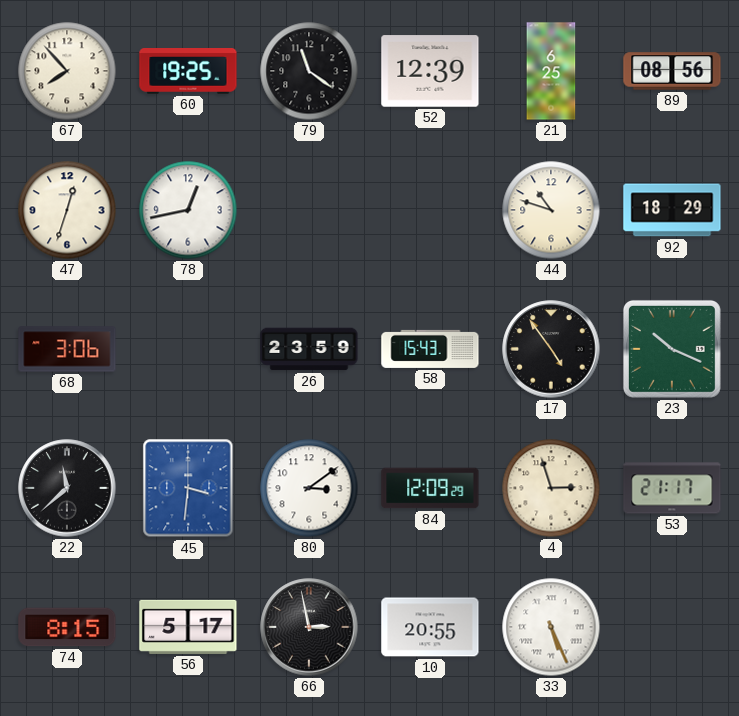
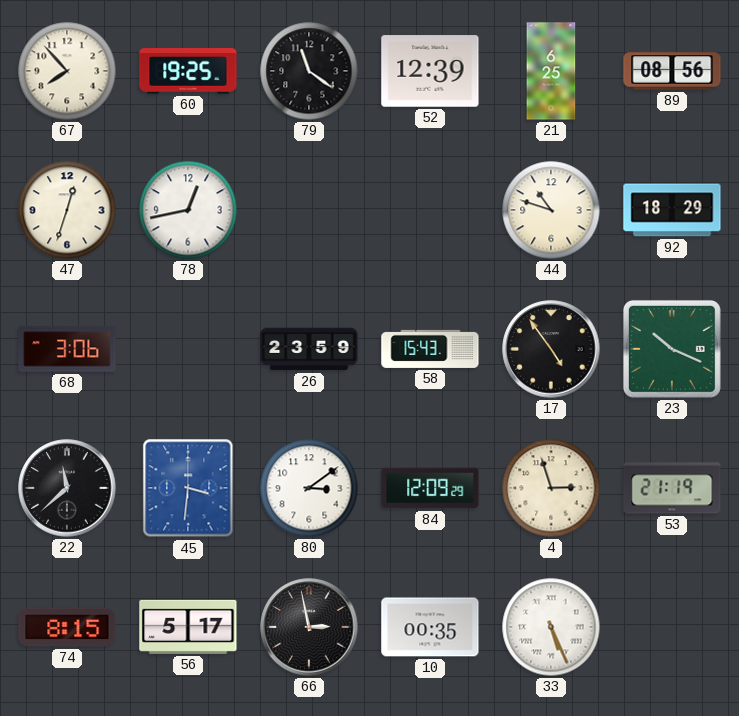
53: 21:17 -> 21:19 (672, 488)
10: 20:55 -> 00:35 (430, 627)
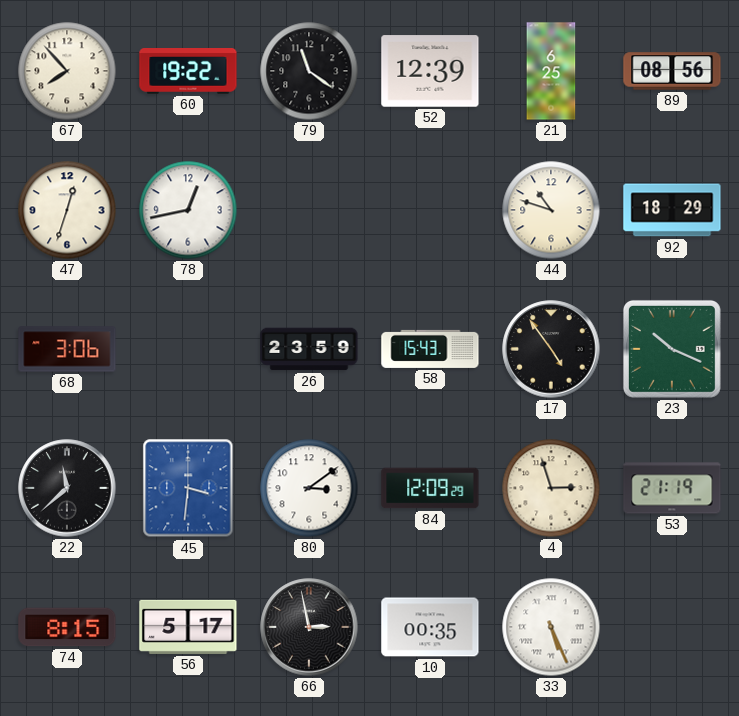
60: 19:25 -> 19:22 (188, 72)
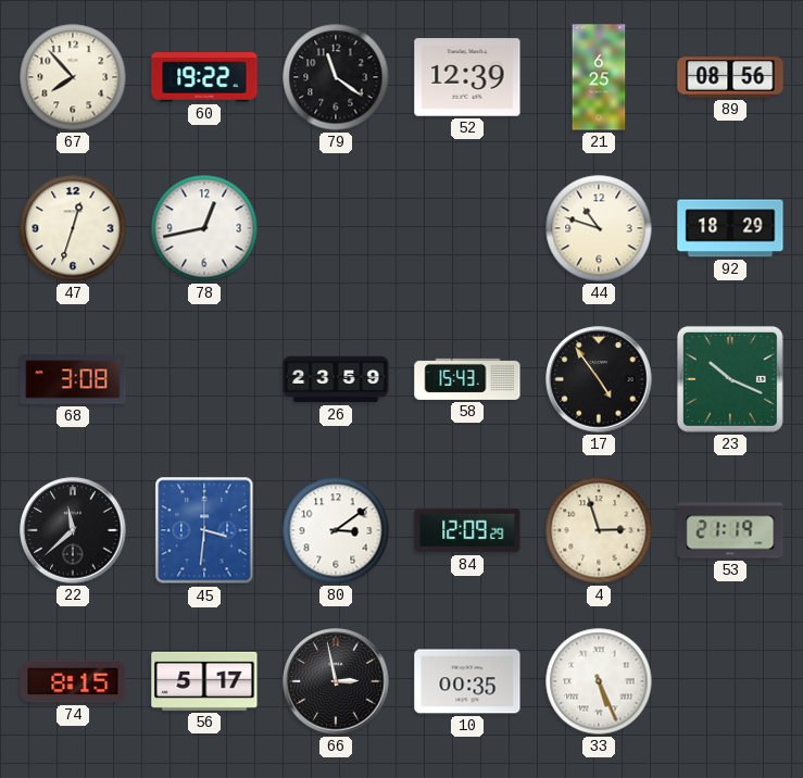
68: 3:06 -> 3:08 (73, 379)
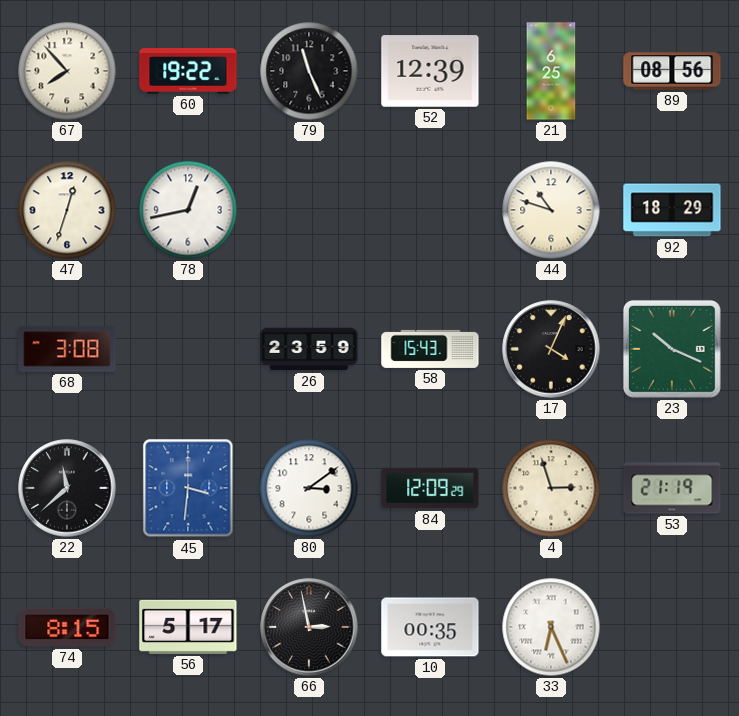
79: 11:21 -> 11:26 (309, 71)
17: 4:54 -> 4:04 (551, 349)
33: 5:26 -> 6:26 (551, 627)
